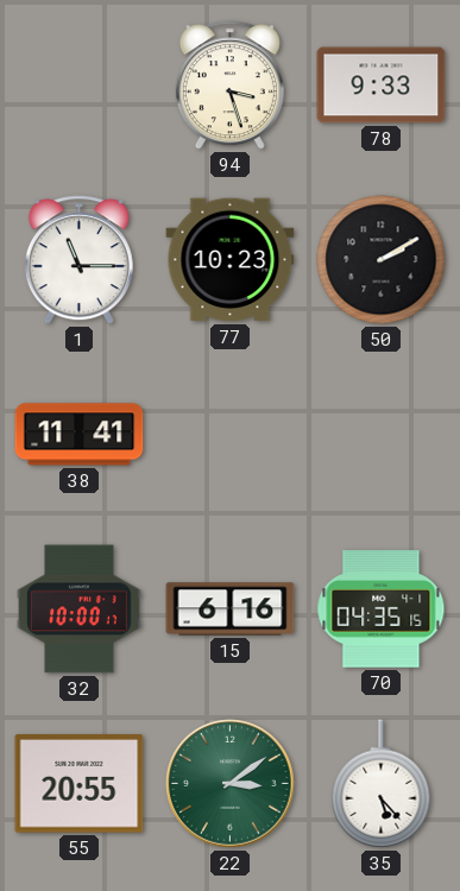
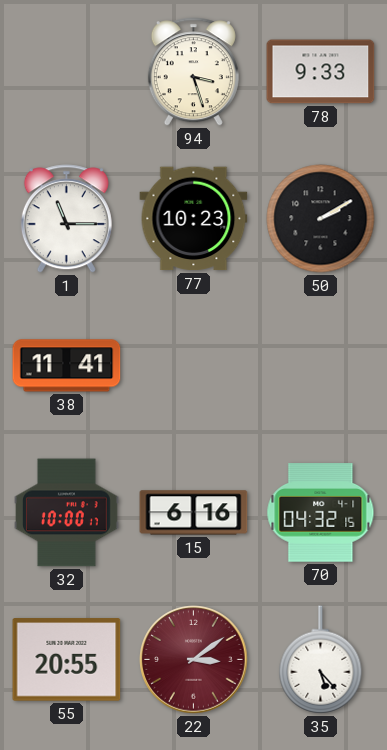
70: 04:35 -> 04:32 (321, 513)
22 dial: green -> burgundy (194, 660)
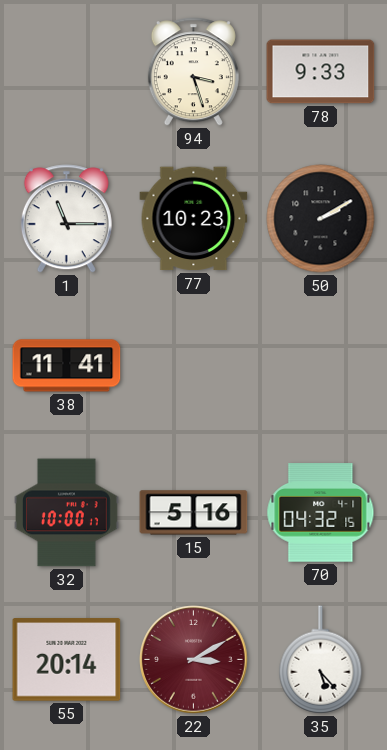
15: 6:16 -> 5:16 (194, 513)
55: 20:55 -> 20:14 (67, 660)
22: 3:09 -> 3:10 (194, 660)
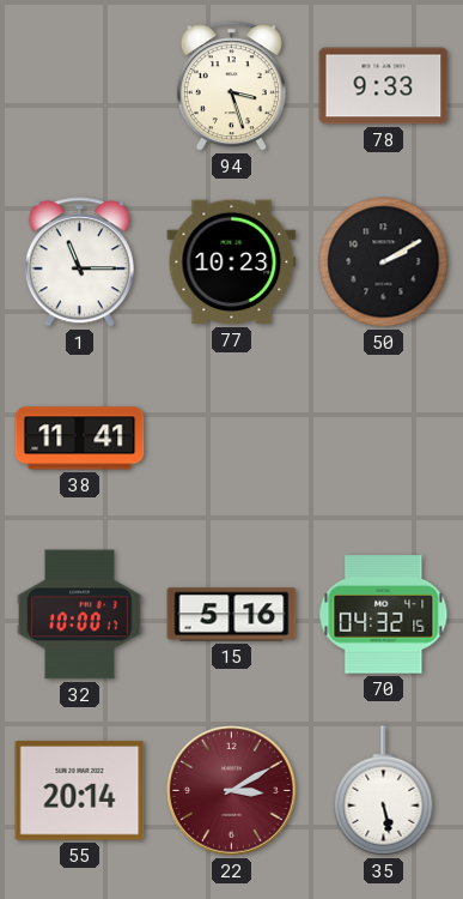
35: 5:23 -> 5:28 (384, 791)
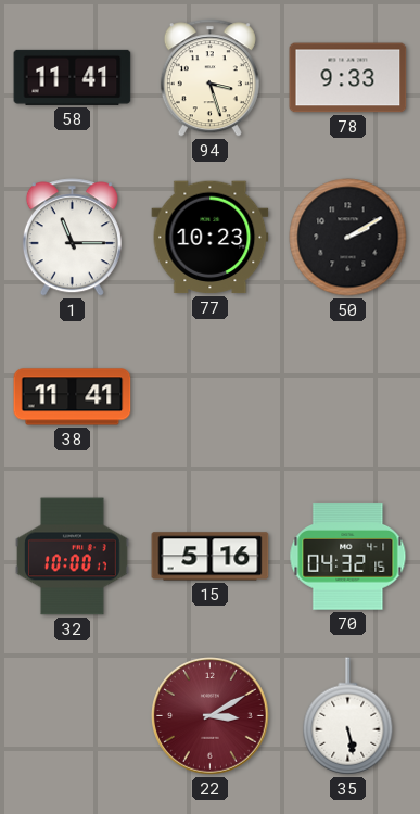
58: none -> 11:41 (73, 77)
55: 20:14 -> none (80, 791)
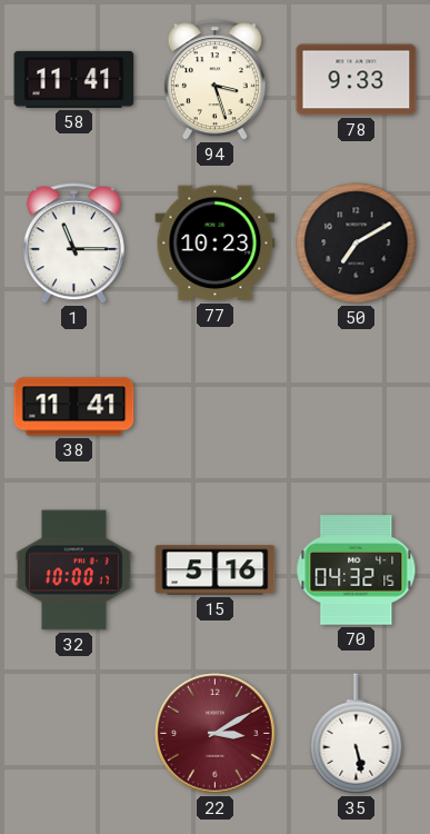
50: 2:10 -> 7:10 (357, 244)
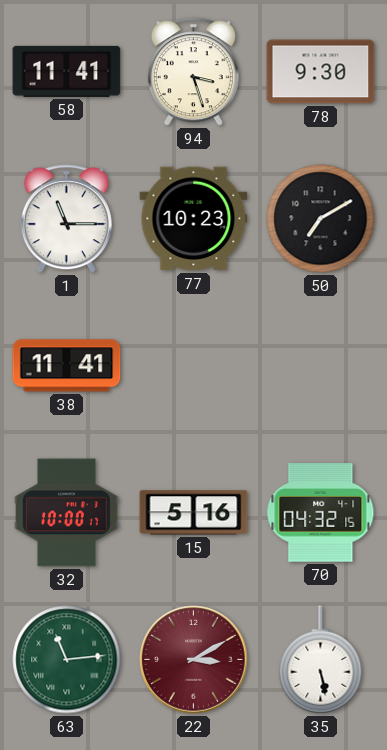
78: 9:33 -> 9:30 (321, 72)
63: none -> 11:14 (67, 660)
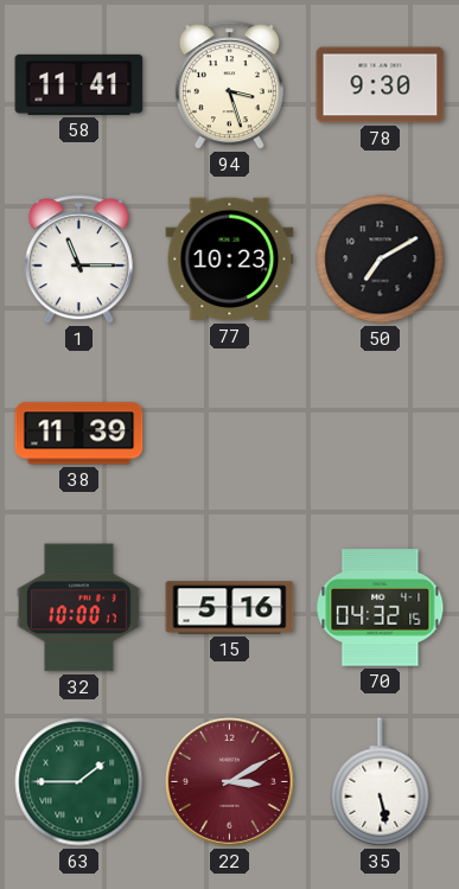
38: 11:41 -> 11:39 (79, 434)
63: 11:14 -> 1:45 (79, 782)
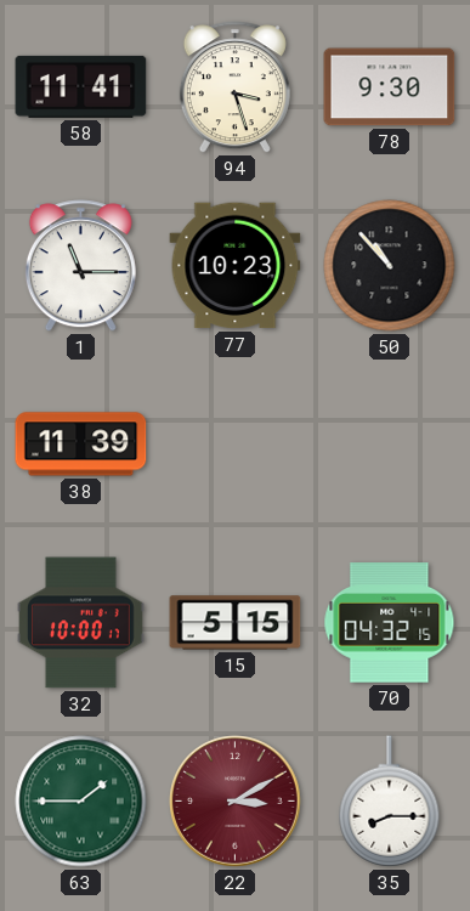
50: 7:10 -> 10:53 (390, 266)
15: 5:16 -> 5:15 (236, 623)
35: 5:28 -> 8:15 (390, 802)
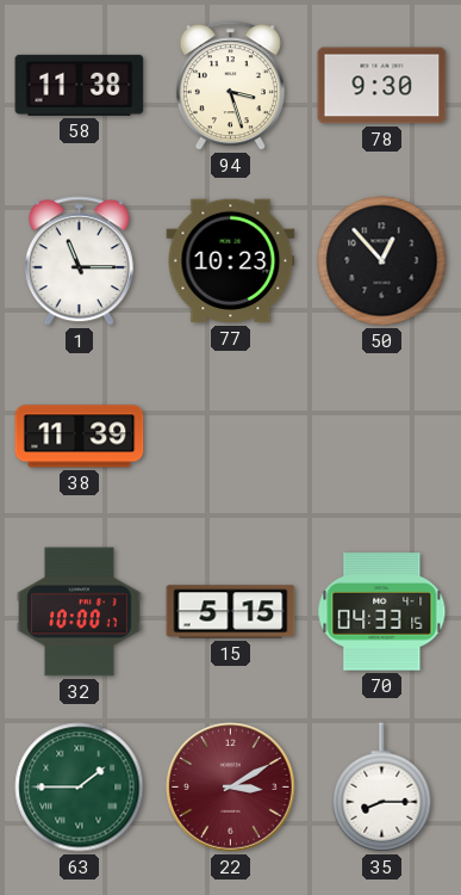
58: 11:41 -> 11:38 (80, 85)
50: 10:53 -> 12:53 (382, 261)
70: 04:32 -> 04:33 (382, 612)
